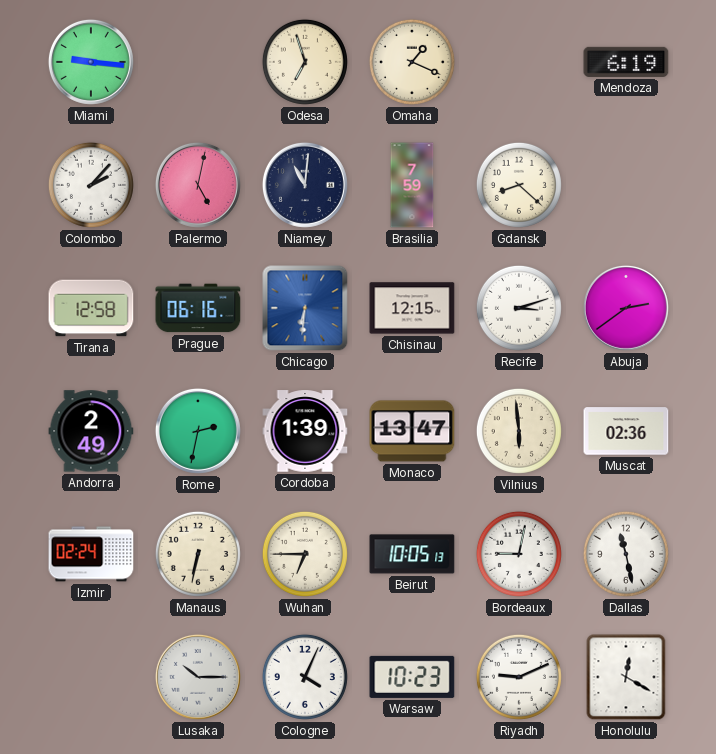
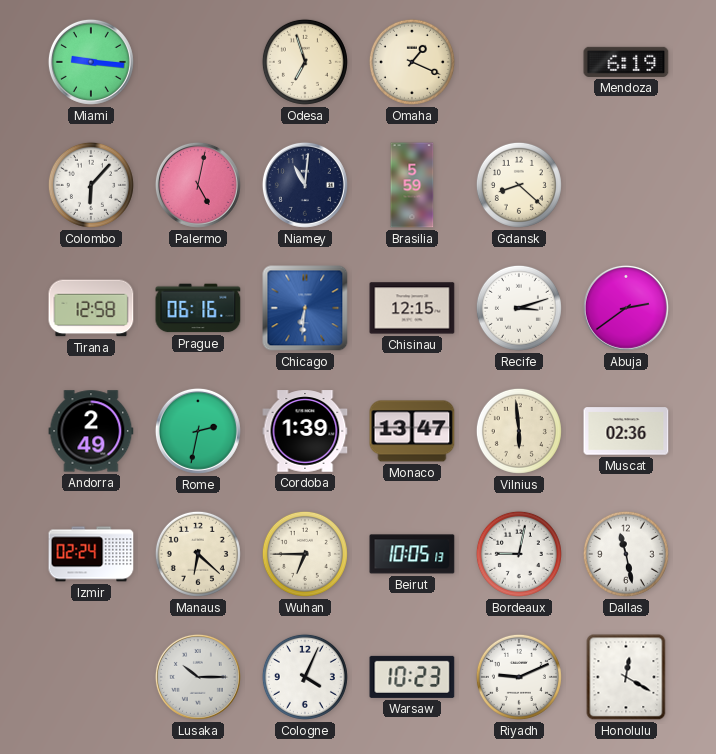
Colombo: 2:07 -> 6:07 (91, 185)
Brasilia: 7:59 -> 5:59 (412, 185)
Manaus: 6:32 -> 6:22 (198, 554)
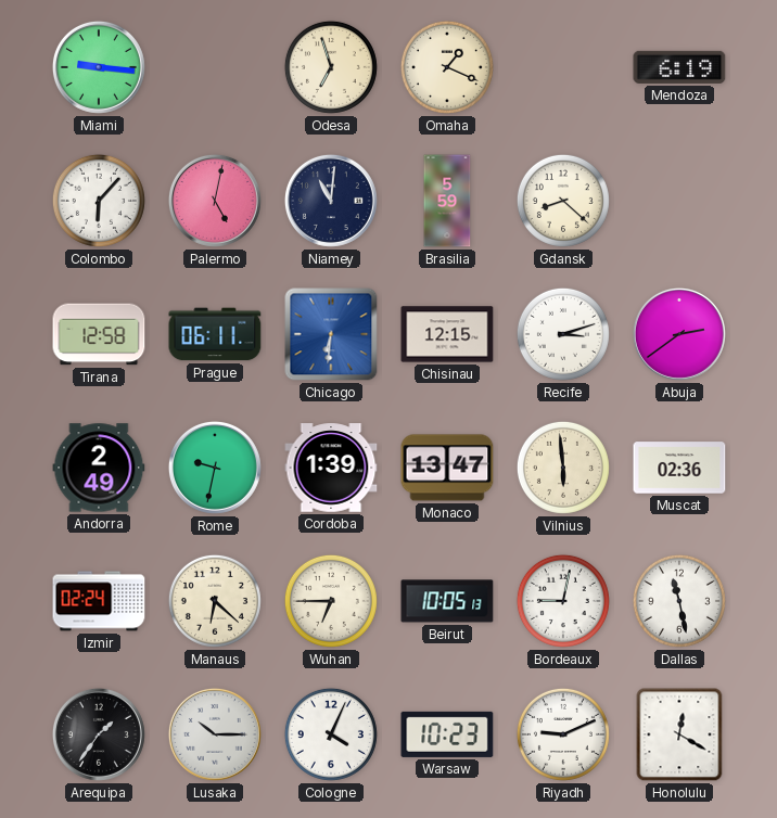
Prague: 06:16 -> 06:11 (215, 334)
Rome: 2:32 -> 9:32 (215, 468)
Arequipa: none -> 1:36 (99, 734)
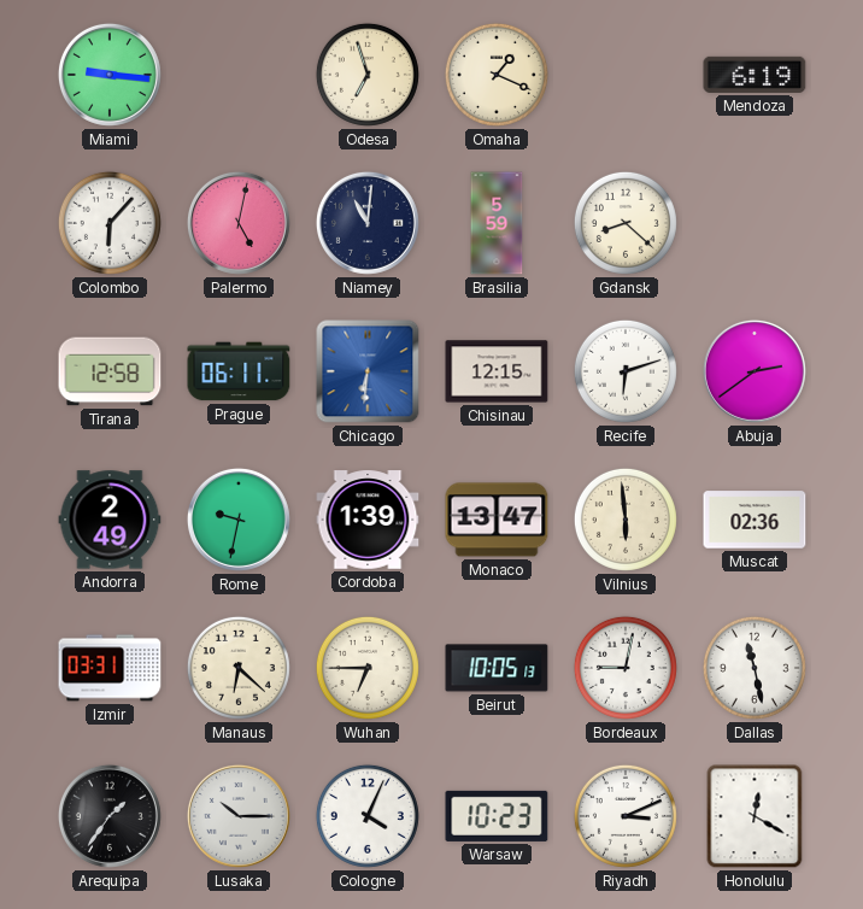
Recife: 3:12 -> 6:12 (626, 371)
Izmir: 02:24 -> 03:31 (110, 668)
Riyadh: 9:11 -> 3:11 (626, 816)
